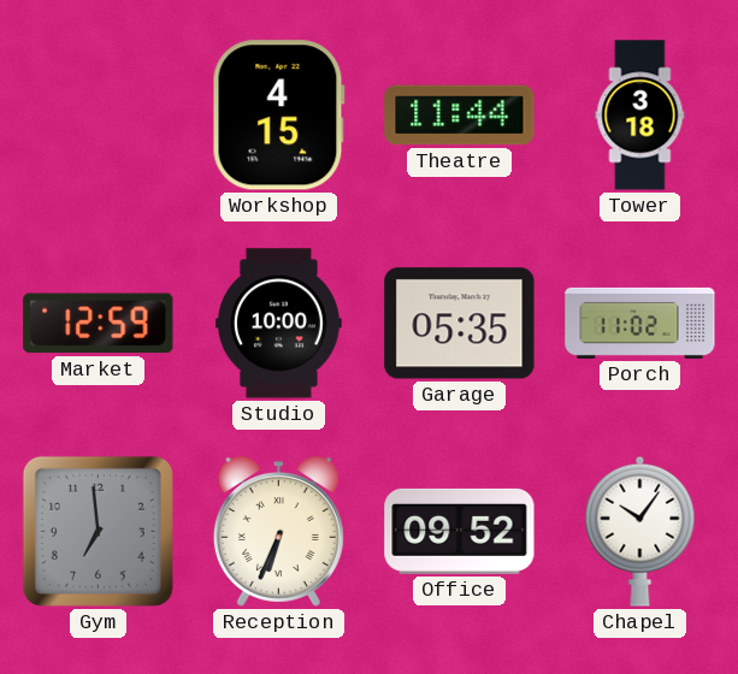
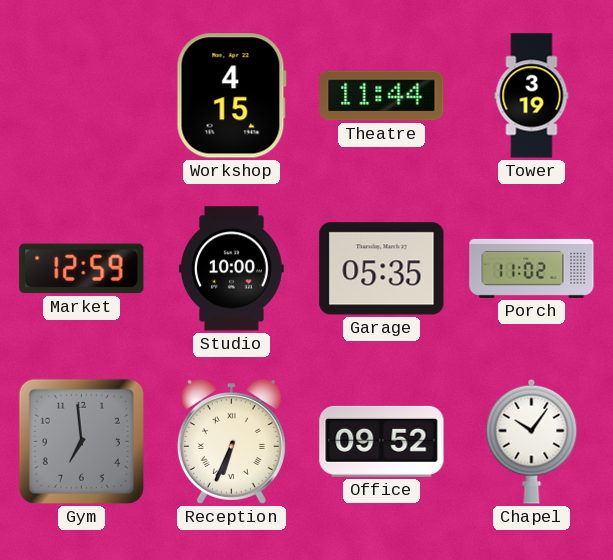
Tower: 3:18 -> 3:19 (532, 96)
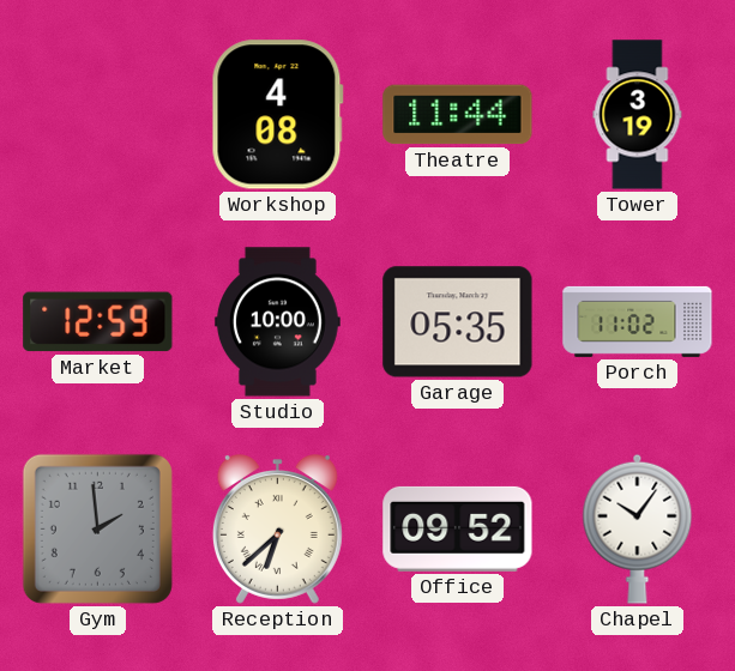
Workshop: 4:15 -> 4:08 (277, 115)
Gym: 6:59 -> 1:59 (97, 528)
Reception: 6:34 -> 6:38 (277, 530)
